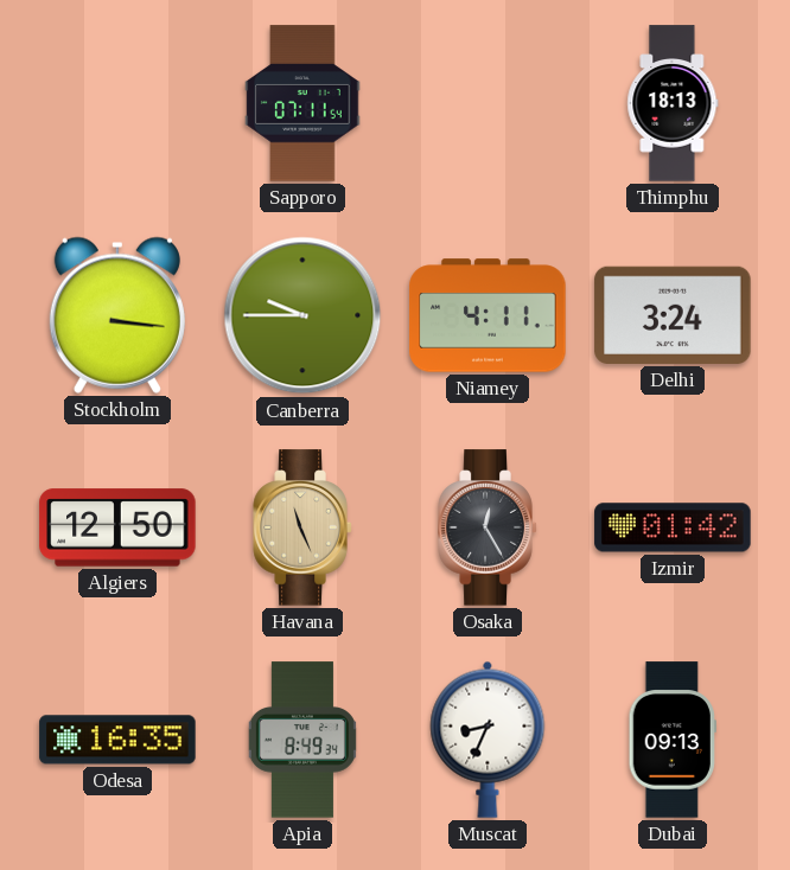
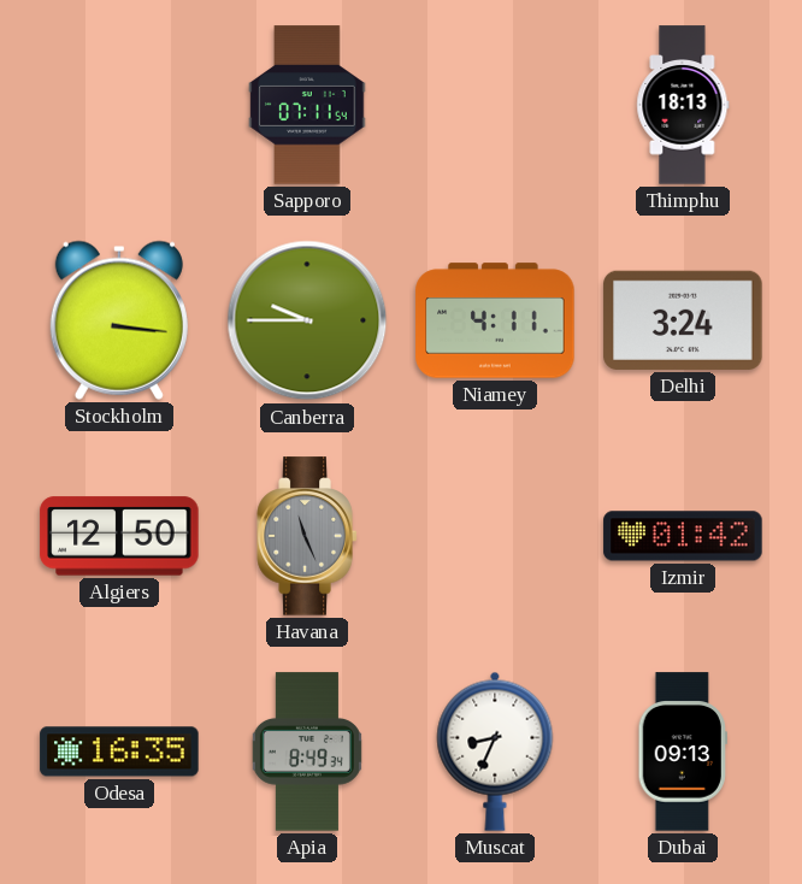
Havana dial: champagne -> grey (307, 536)
Osaka: 12:25 -> none (488, 527)
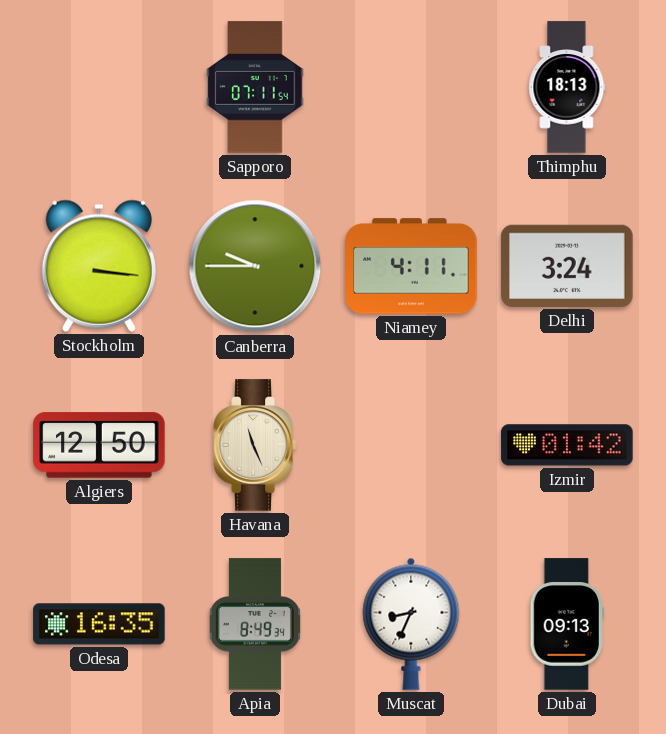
Havana dial: grey -> cream (255, 445)
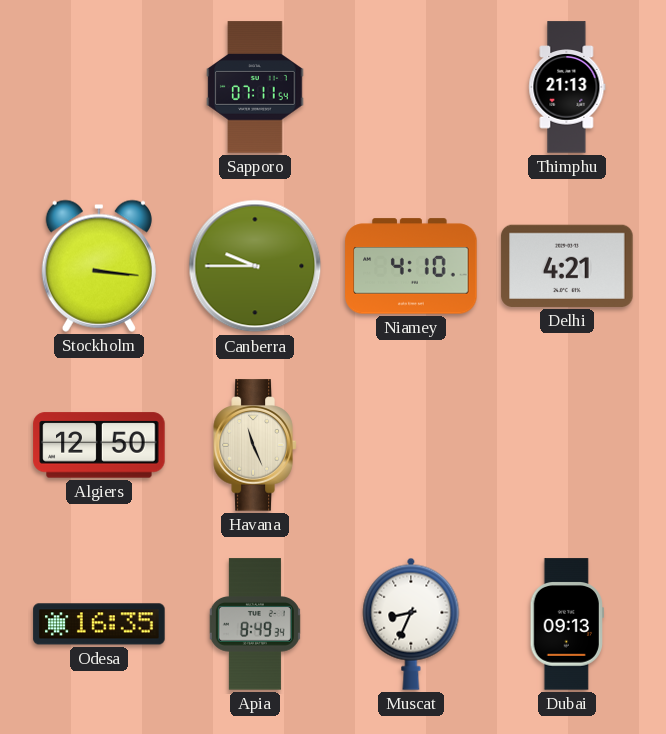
Thimphu: 18:13 -> 21:13 (567, 87)
Niamey: 4:11 -> 4:10 (411, 266)
Delhi: 3:24 -> 4:21 (567, 266)
Izmir: 01:42 -> none (567, 445)
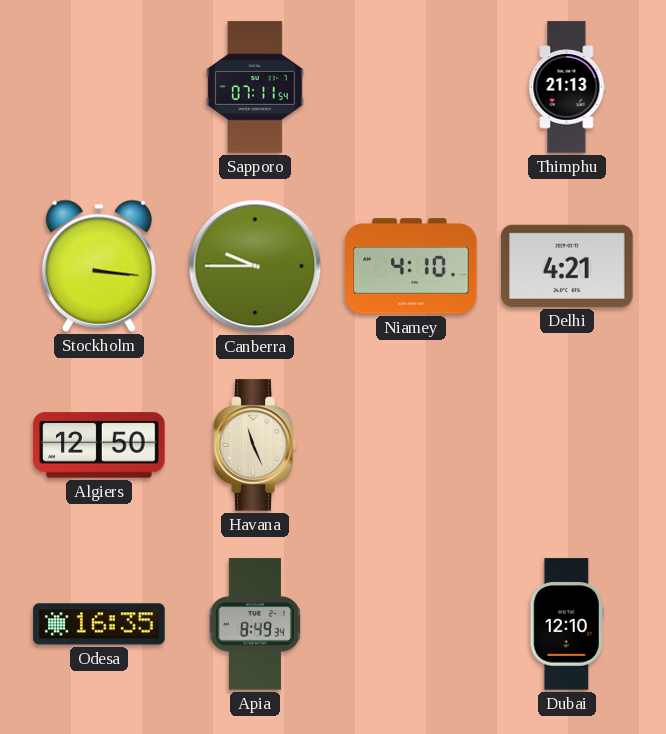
Muscat: 8:34 -> none (411, 624)
Dubai: 09:13 -> 12:10 (567, 624)
